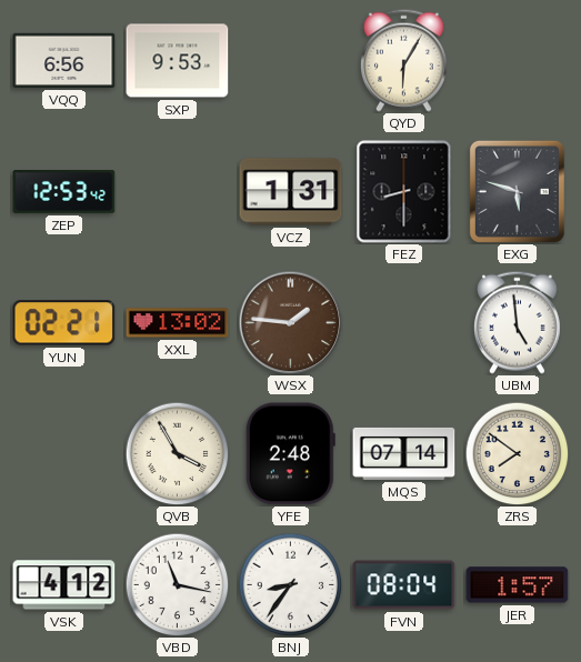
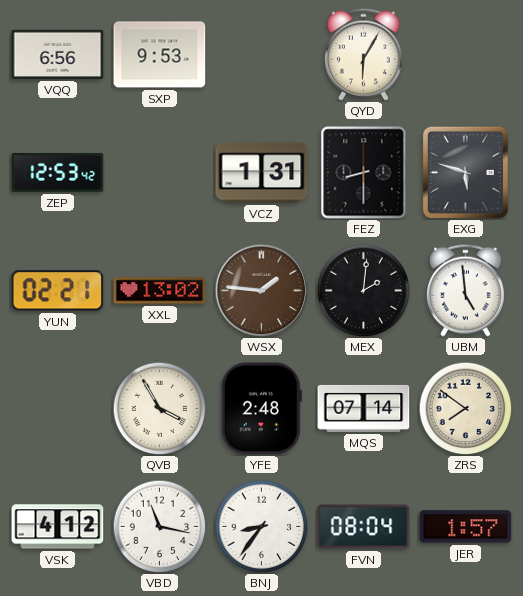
MEX: none -> 2:01 (363, 290)
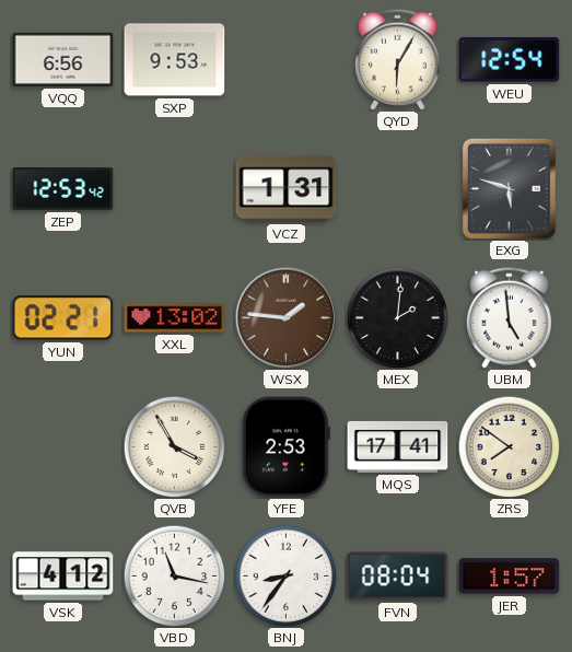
WEU: none -> 12:54 (510, 60)
FEZ: 8:30 -> none (364, 173)
YFE: 2:48 -> 2:53 (285, 447)
MQS: 07:14 -> 17:41 (398, 446)
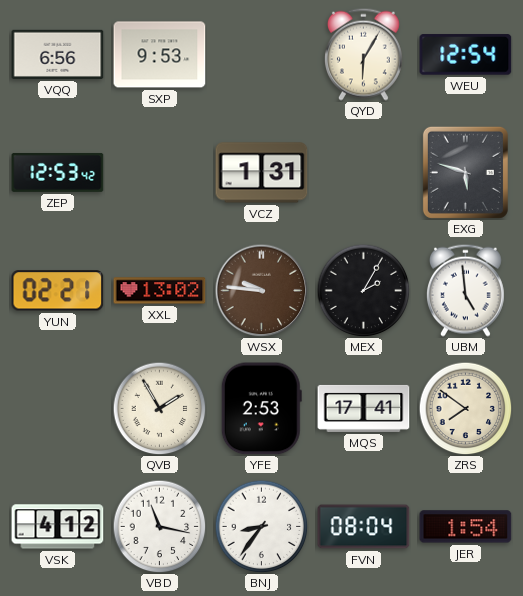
WSX: 1:46 -> 9:46 (261, 290)
MEX: 2:01 -> 2:05 (363, 290)
QVB: 3:55 -> 1:55 (159, 408)
JER: 1:57 -> 1:54 (466, 527)
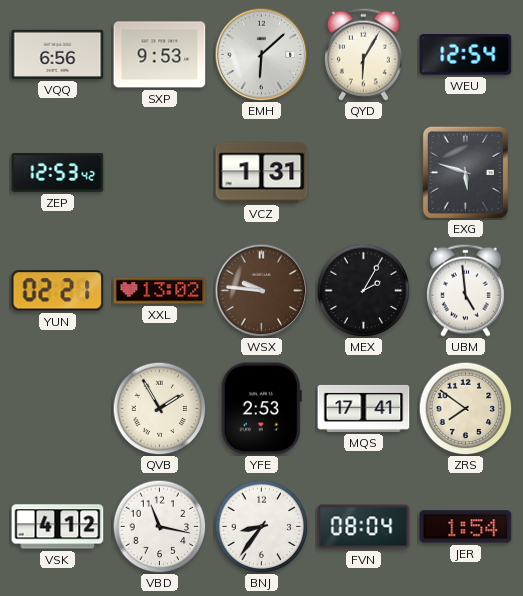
EMH: none -> 6:08 (261, 54)
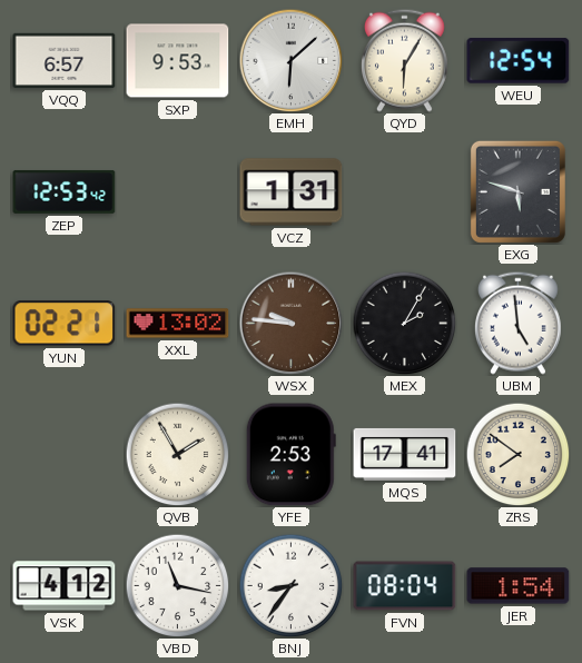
VQQ: 6:56 -> 6:57 (65, 60)
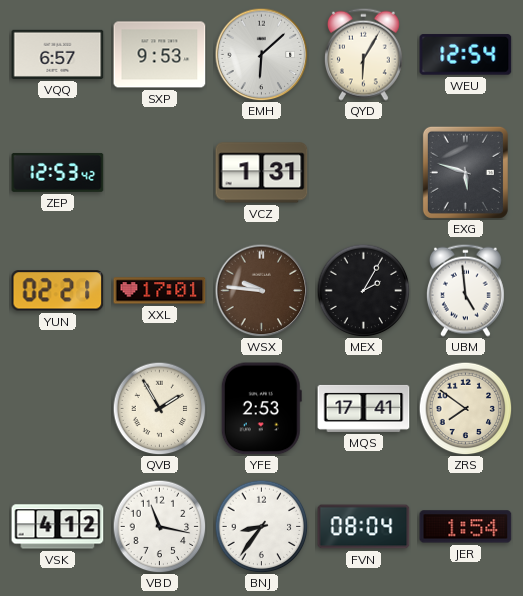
XXL: 13:02 -> 17:01 (160, 291)
